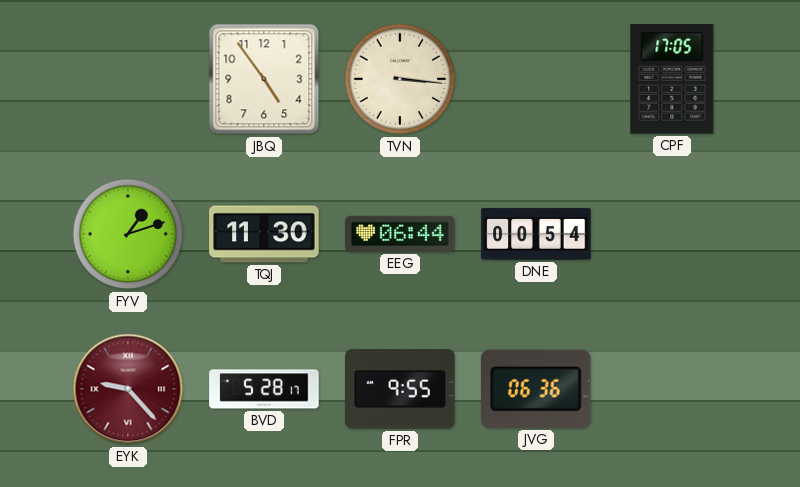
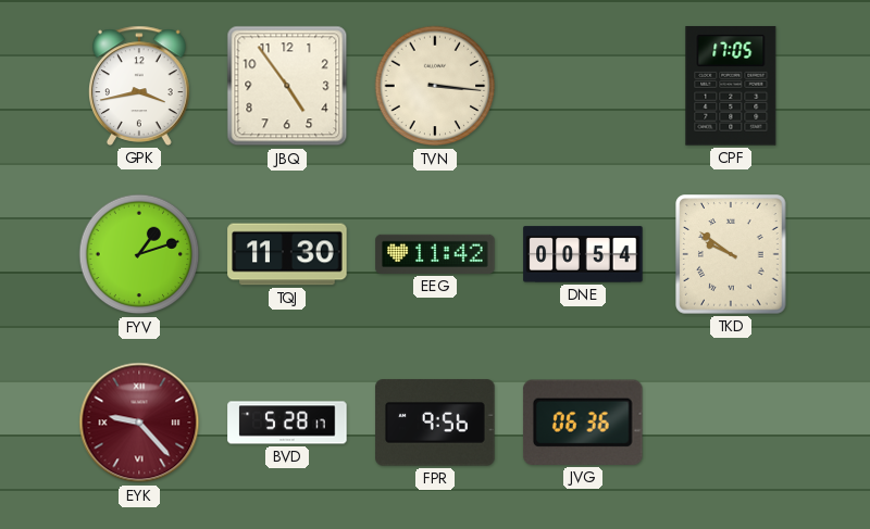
GPK: none -> 3:43 (140, 86)
EEG: 06:44 -> 11:42 (435, 254)
TKD: none -> 9:51 (731, 254)
FPR: 9:55 -> 9:56 (435, 423)
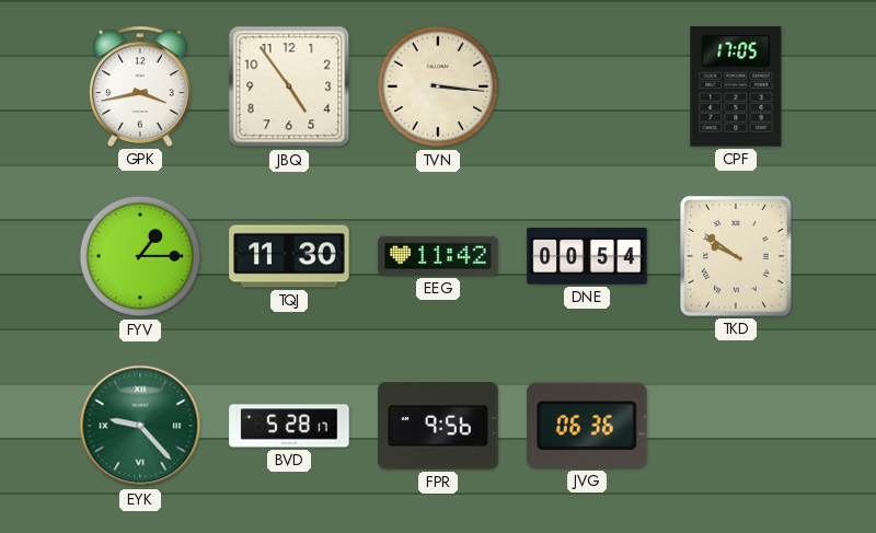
FYV: 1:12 -> 1:15 (140, 256)
EYK dial: burgundy -> green (140, 426)
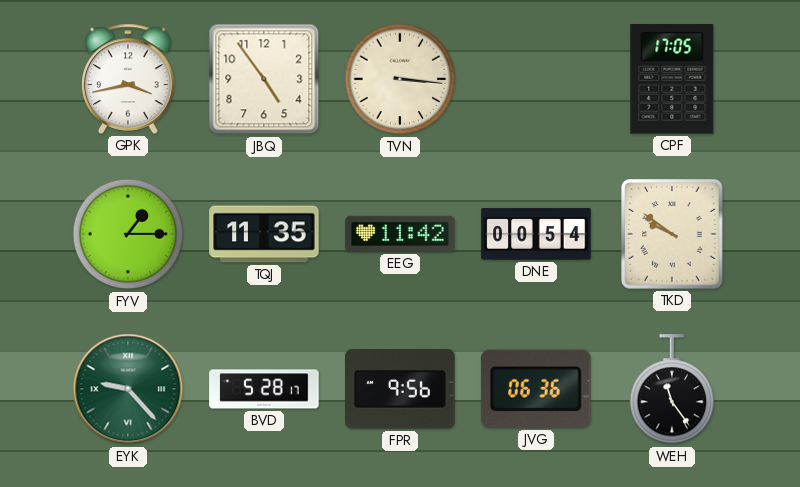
TQJ: 11:30 -> 11:35 (264, 234)
WEH: none -> 11:24 (672, 390)
